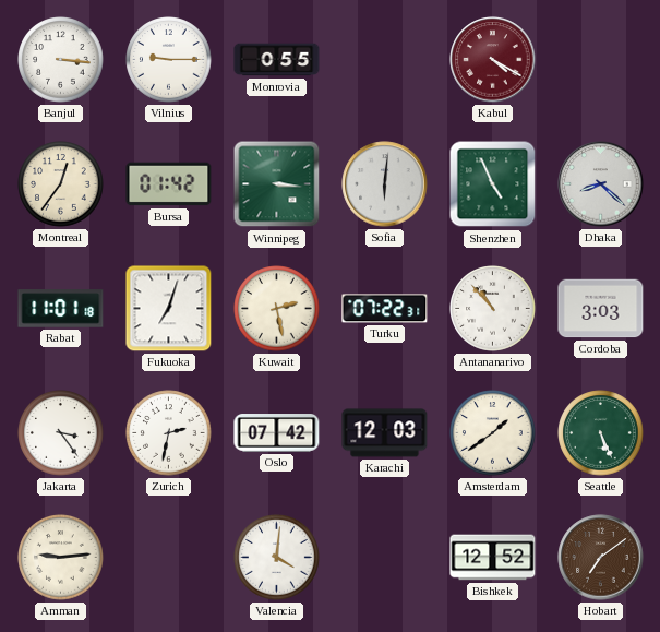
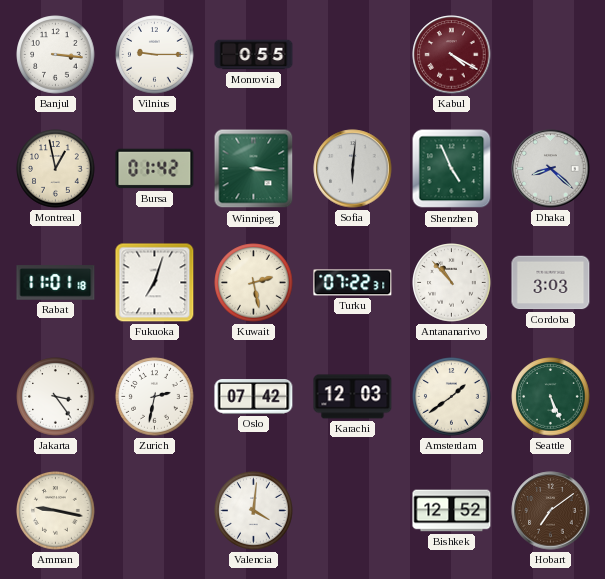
Montreal: 12:36 -> 12:58 (56, 169)
Amman: 9:14 -> 9:17 (56, 511)
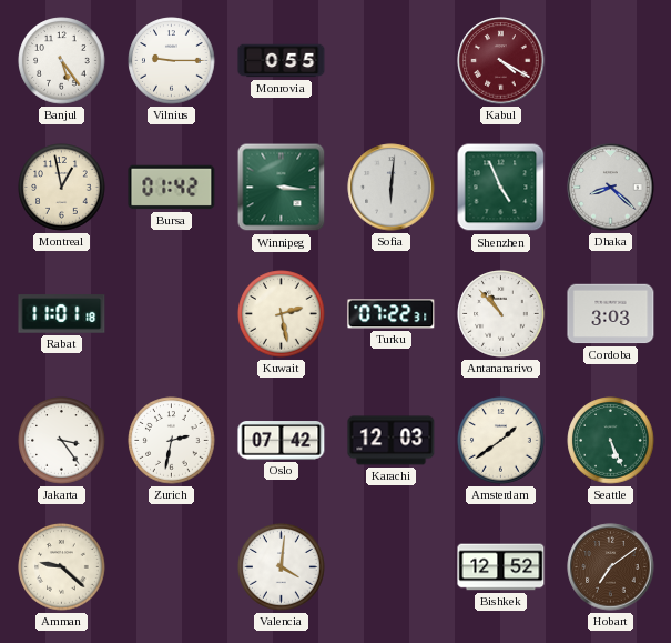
Banjul: 3:16 -> 5:24 (62, 61)
Fukuoka: 7:03 -> none (155, 283)
Amman: 9:17 -> 9:22 (62, 567)
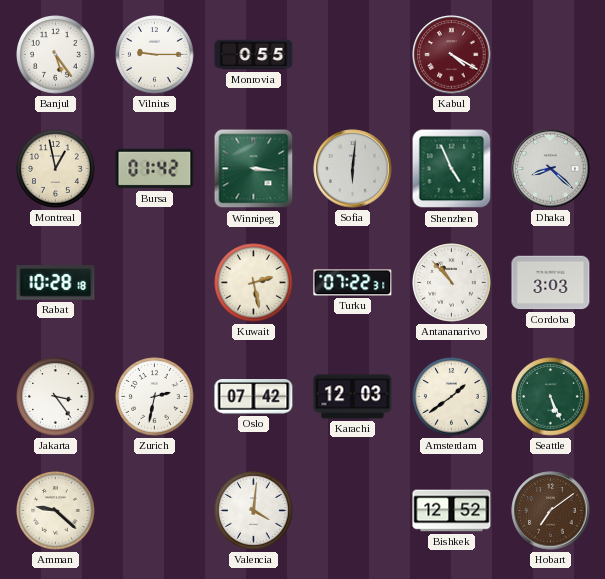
Rabat: 11:01 -> 10:28 (56, 283)
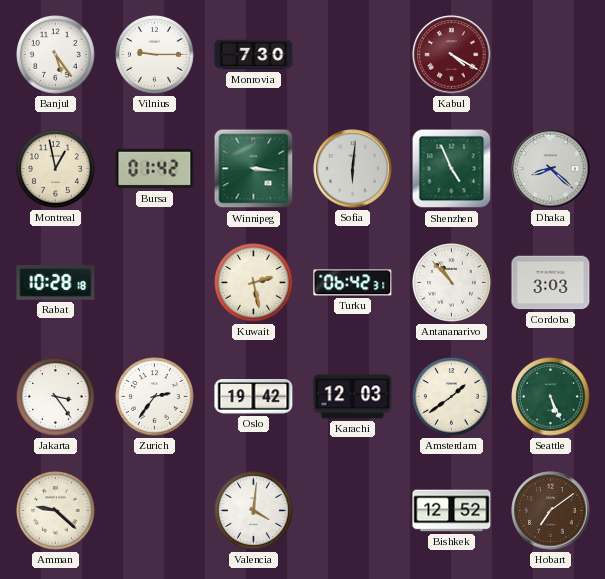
Monrovia: 0:55 -> 7:30 (254, 55)
Turku: 07:22 -> 06:42 (353, 283)
Zurich: 2:32 -> 2:36 (155, 397)
Oslo: 07:42 -> 19:42 (254, 397)
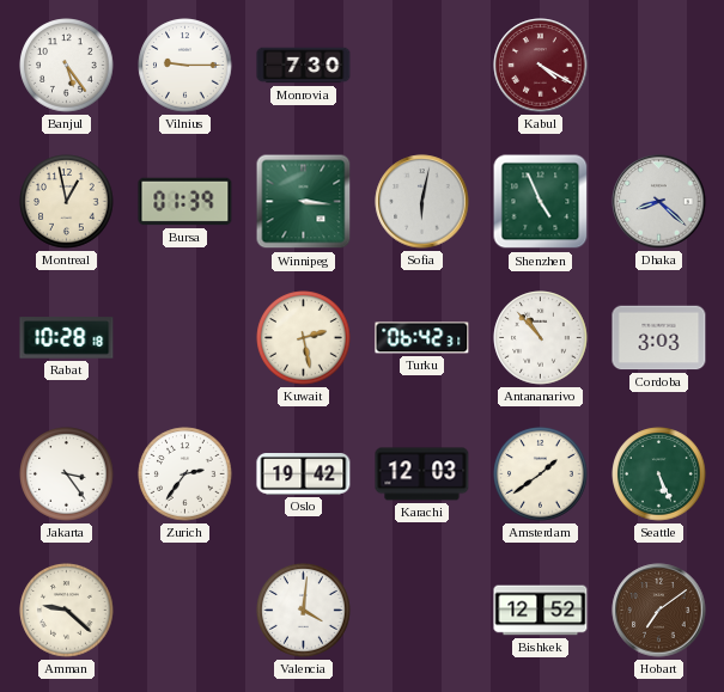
Bursa: 01:42 -> 01:39 (185, 202)
Sofia: 6:01 -> 6:02 (422, 202)
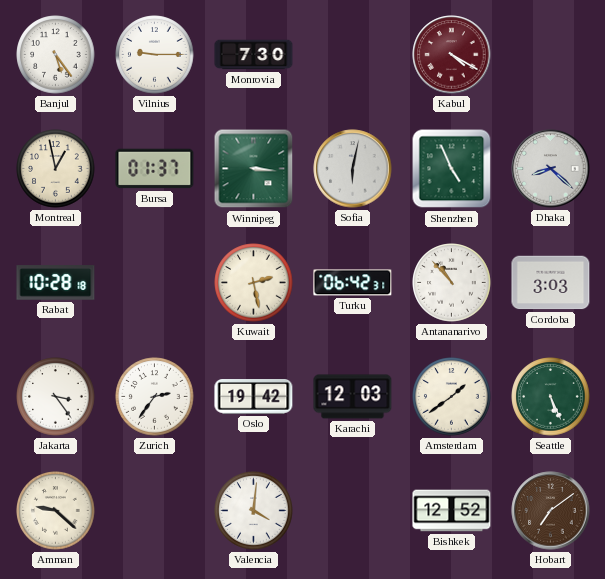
Bursa: 01:39 -> 01:37 (155, 169)
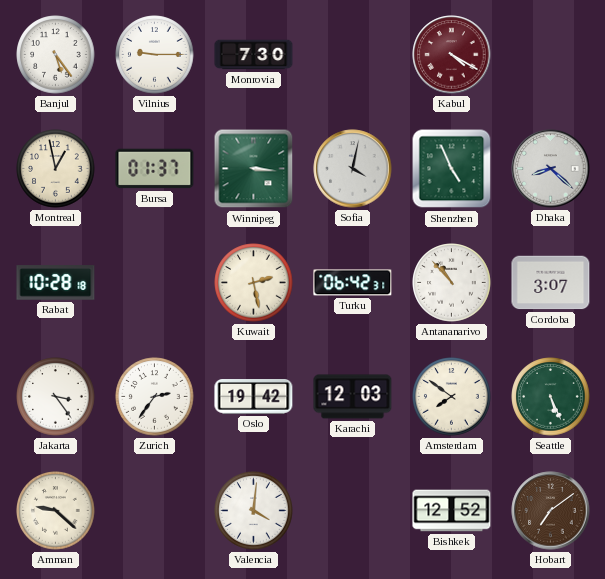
Sofia: 6:02 -> 4:02 (353, 169)
Cordoba: 3:03 -> 3:07 (551, 283)
Amsterdam: 1:39 -> 7:51 (452, 397)
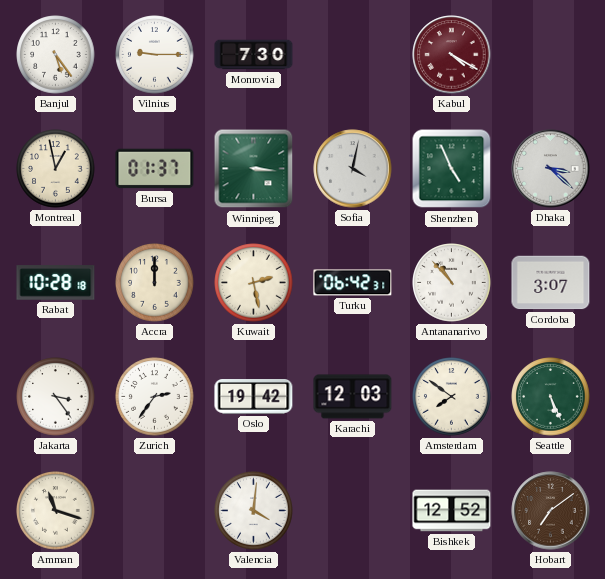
Dhaka: 8:22 -> 3:22 (551, 169)
Accra: none -> 12:00 (155, 283)
Amman: 9:22 -> 11:18 (56, 511)
